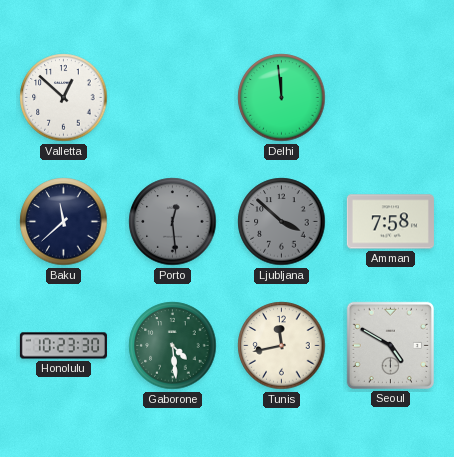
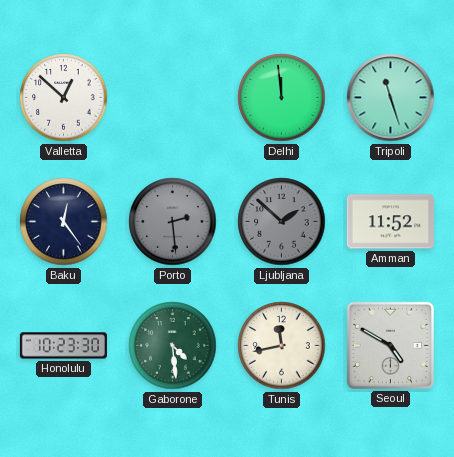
Tripoli: none -> 11:27 (391, 98)
Baku: 11:38 -> 12:24 (64, 222)
Porto: 12:29 -> 2:29 (173, 222)
Ljubljana: 3:52 -> 1:52 (282, 222)
Amman: 7:58 -> 11:52 (390, 222)
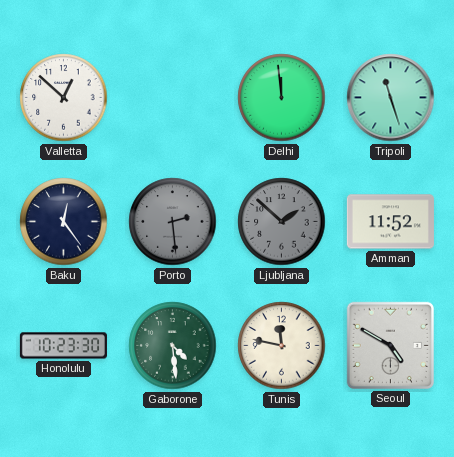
Tunis: 11:43 -> 11:47 (282, 346)
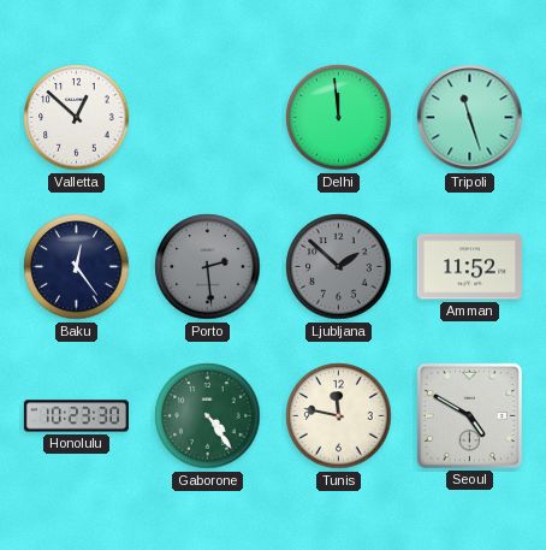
Gaborone: 4:29 -> 4:24 (208, 416)
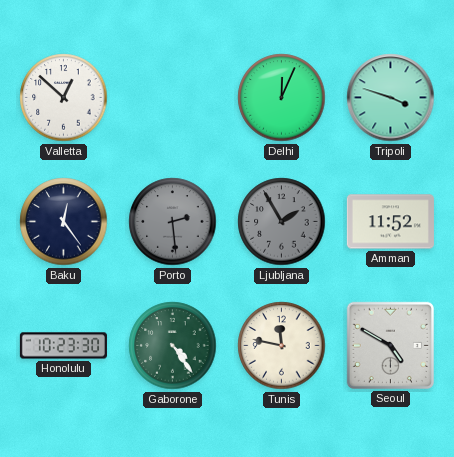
Delhi: 11:59 -> 12:04 (282, 98)
Tripoli: 11:27 -> 3:48 (391, 98)
Ljubljana: 1:52 -> 1:55 (282, 222)
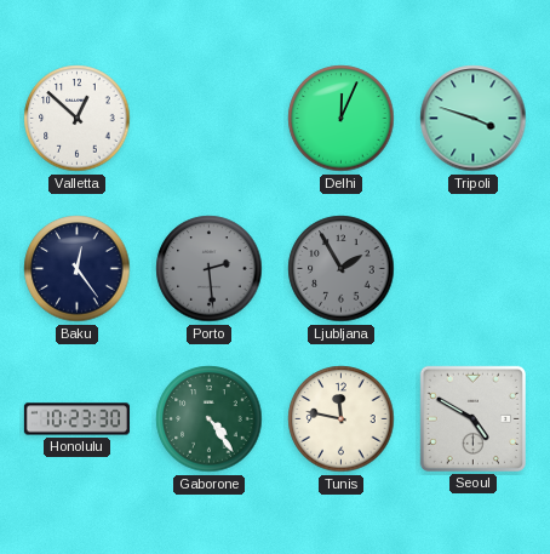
Amman: 11:52 -> none (390, 222)
